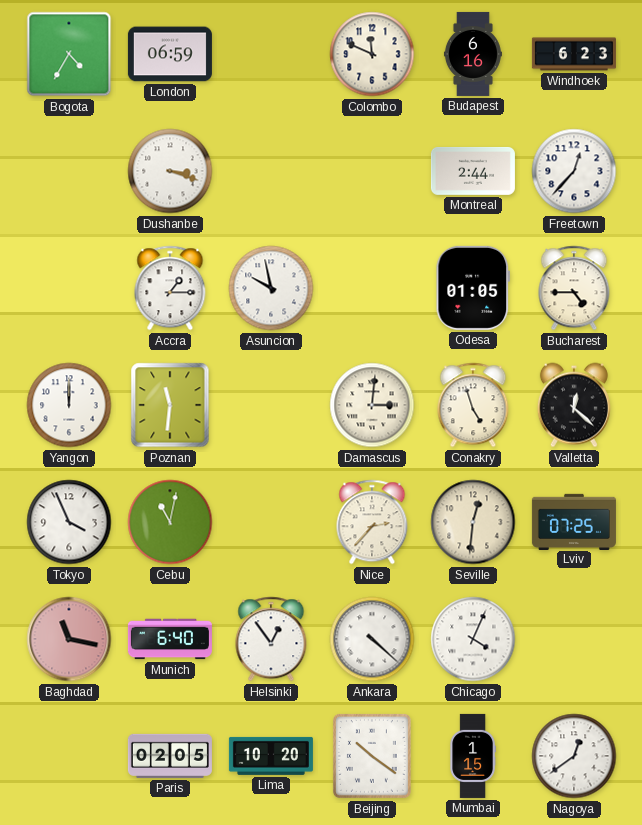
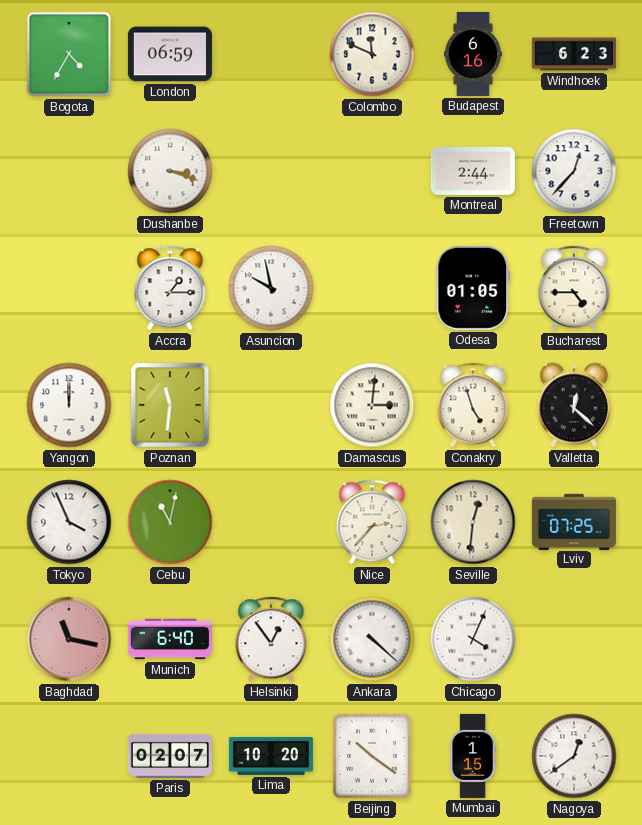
Paris: 02:05 -> 02:07 (170, 756)
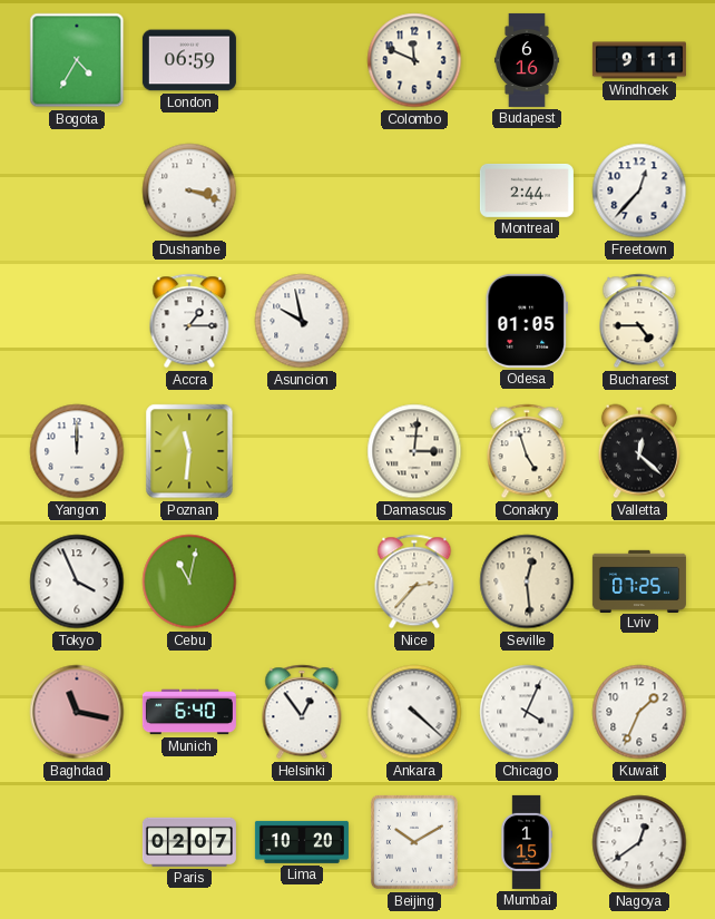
Windhoek: 6:23 -> 9:11 (639, 60)
Seville: 12:31 -> 12:29 (527, 581)
Kuwait: none -> 1:34 (639, 712)
Beijing: 10:21 -> 10:10 (414, 842)
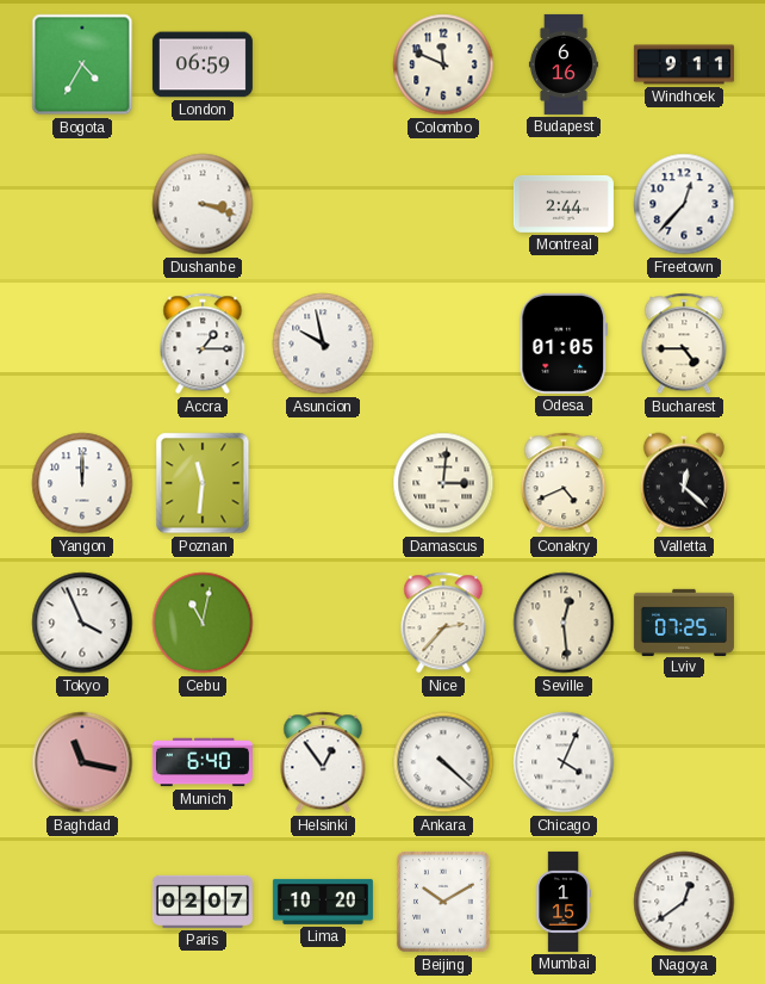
Conakry: 4:57 -> 4:41 (564, 483)
Kuwait: 1:34 -> none (639, 712)
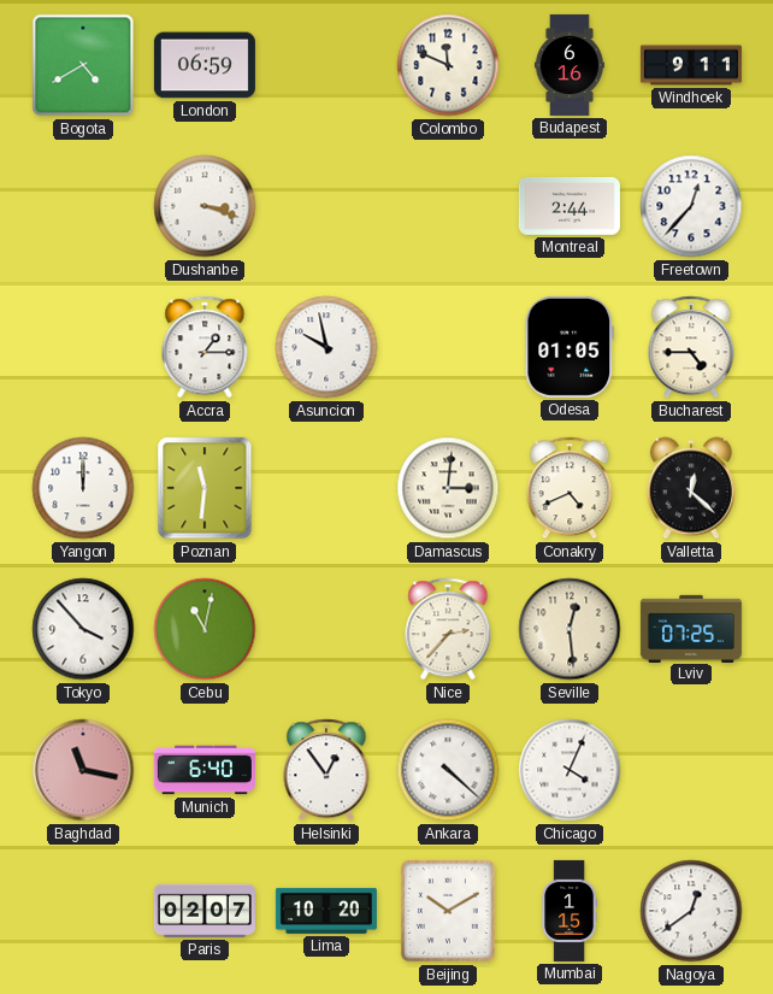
Bogota: 4:35 -> 4:40 (83, 65)
Tokyo: 3:56 -> 3:53 (83, 629)
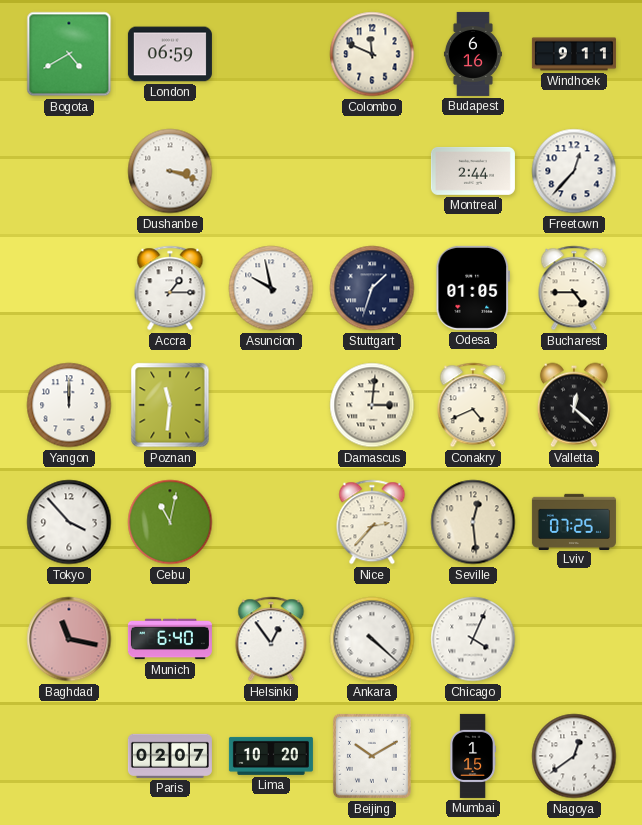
Stuttgart: none -> 1:33 (372, 288)
